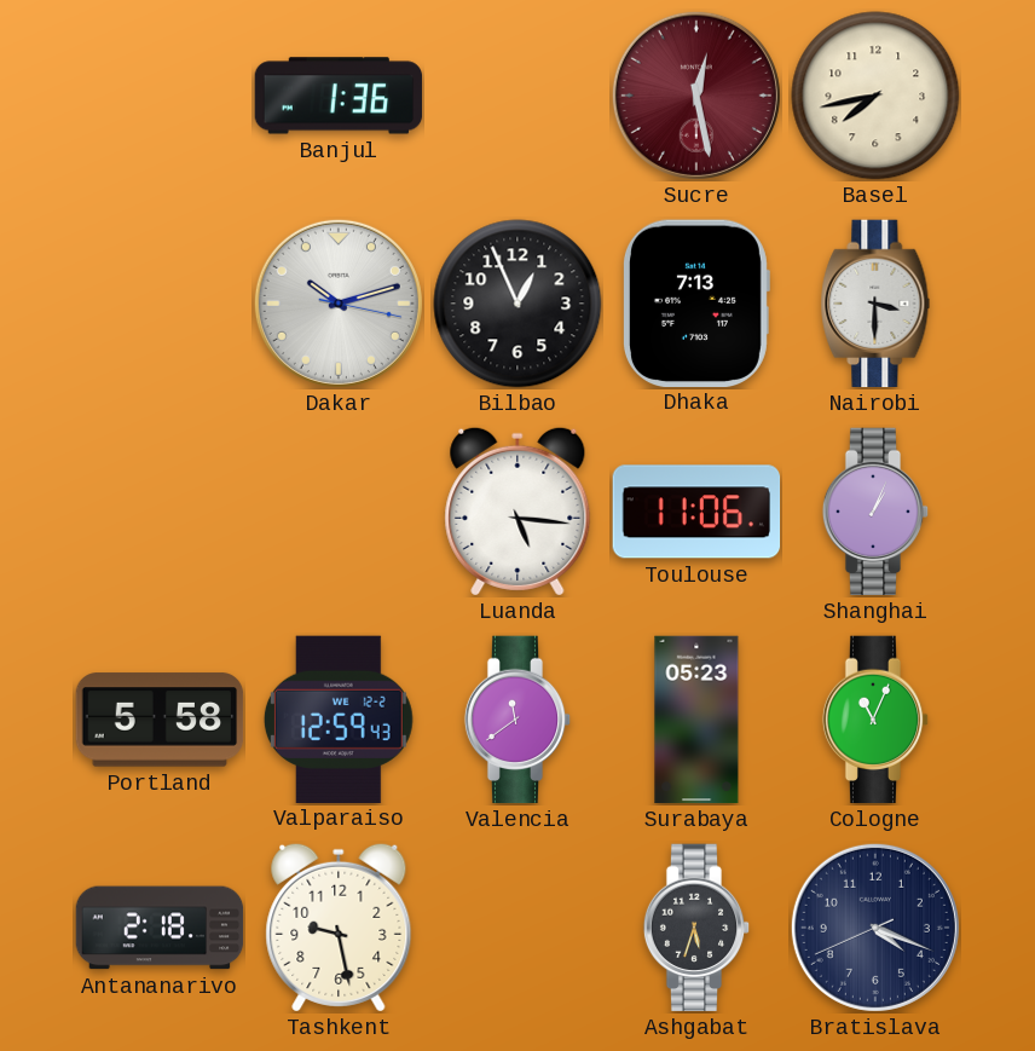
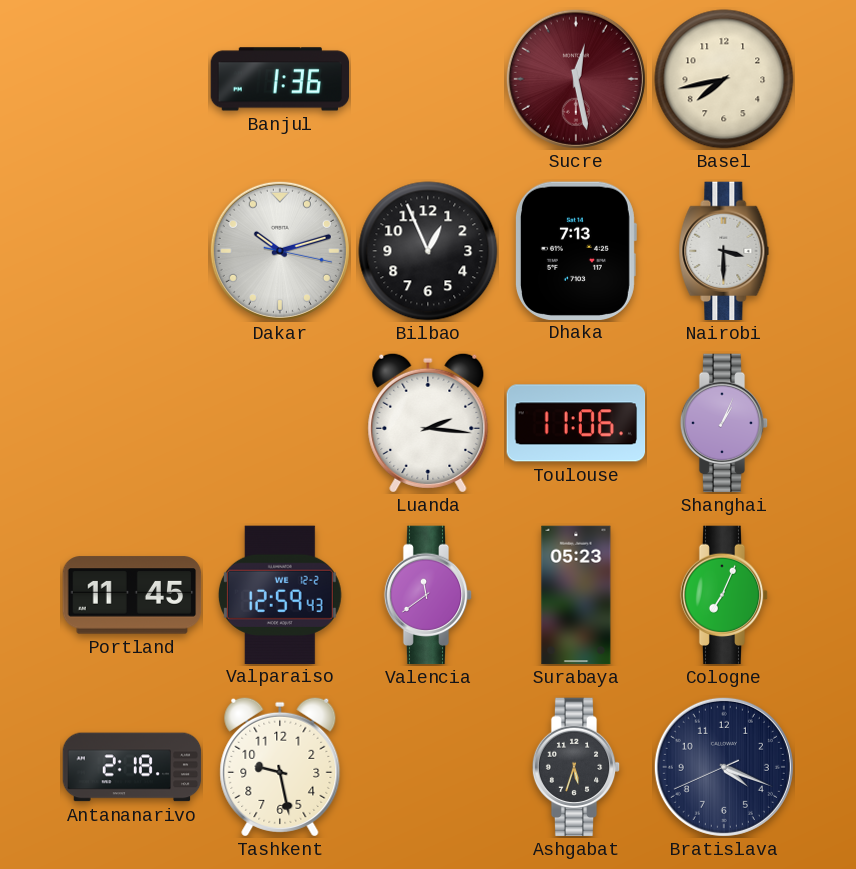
Luanda: 5:16 -> 2:16 (428, 423)
Portland: 5:58 -> 11:45 (132, 595)
Cologne: 11:04 -> 7:04 (724, 595)
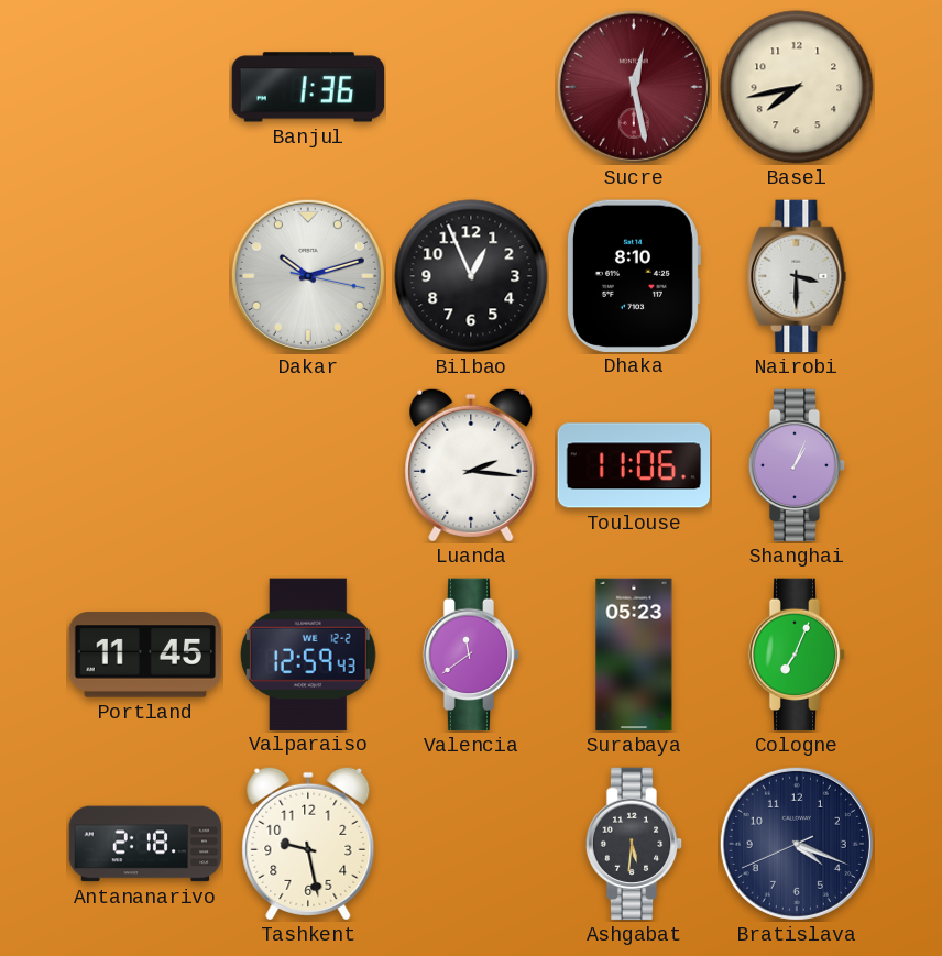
Dhaka: 7:13 -> 8:10 (633, 275)
Ashgabat: 5:33 -> 5:31 (634, 844)
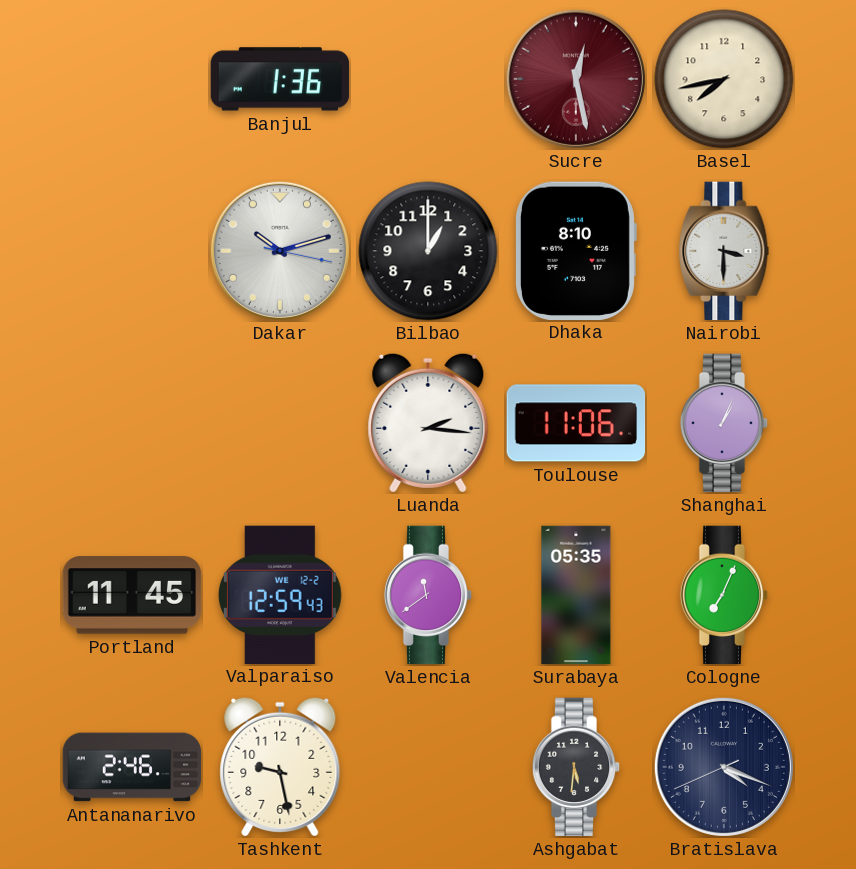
Bilbao: 12:56 -> 1:00 (428, 251)
Surabaya: 05:23 -> 05:35 (576, 595)
Antananarivo: 2:18 -> 2:46 (132, 767)
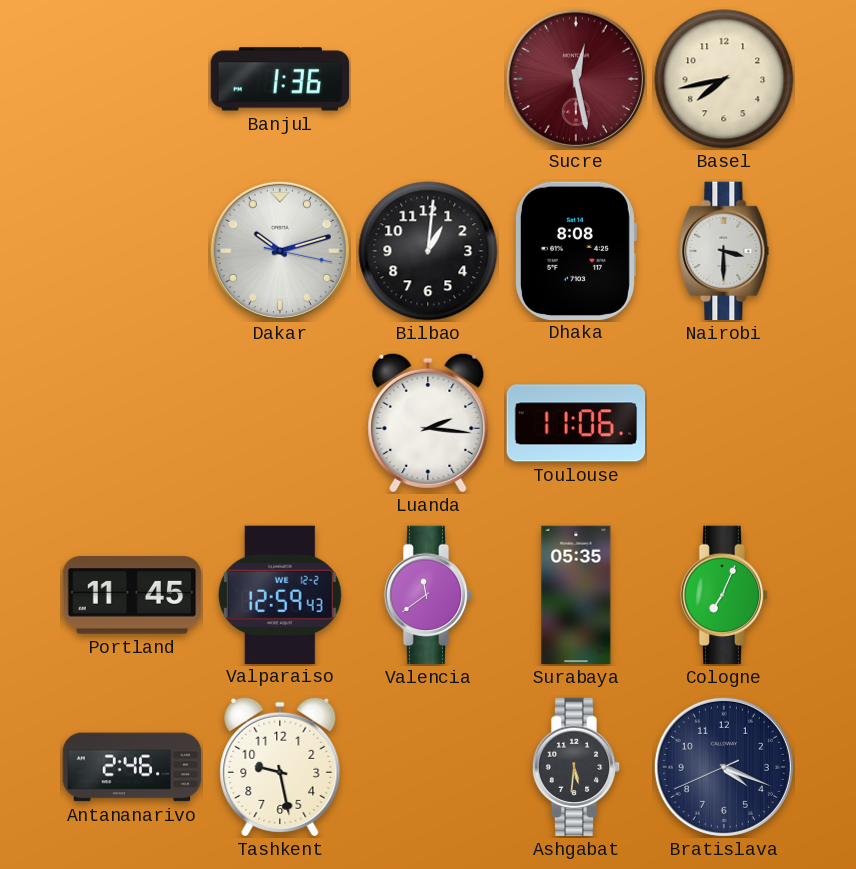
Bilbao: 1:00 -> 1:01 (428, 251)
Dhaka: 8:10 -> 8:08 (575, 250)
Shanghai: 1:04 -> none (724, 423)
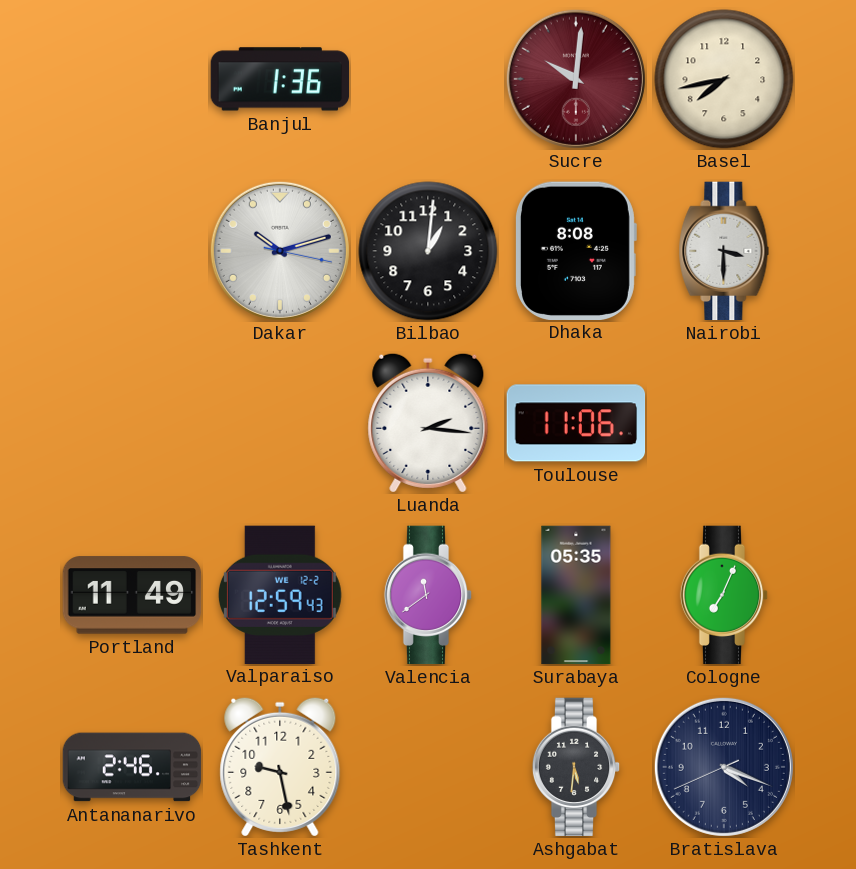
Sucre: 12:28 -> 10:01 (576, 79)
Portland: 11:45 -> 11:49 (132, 595)
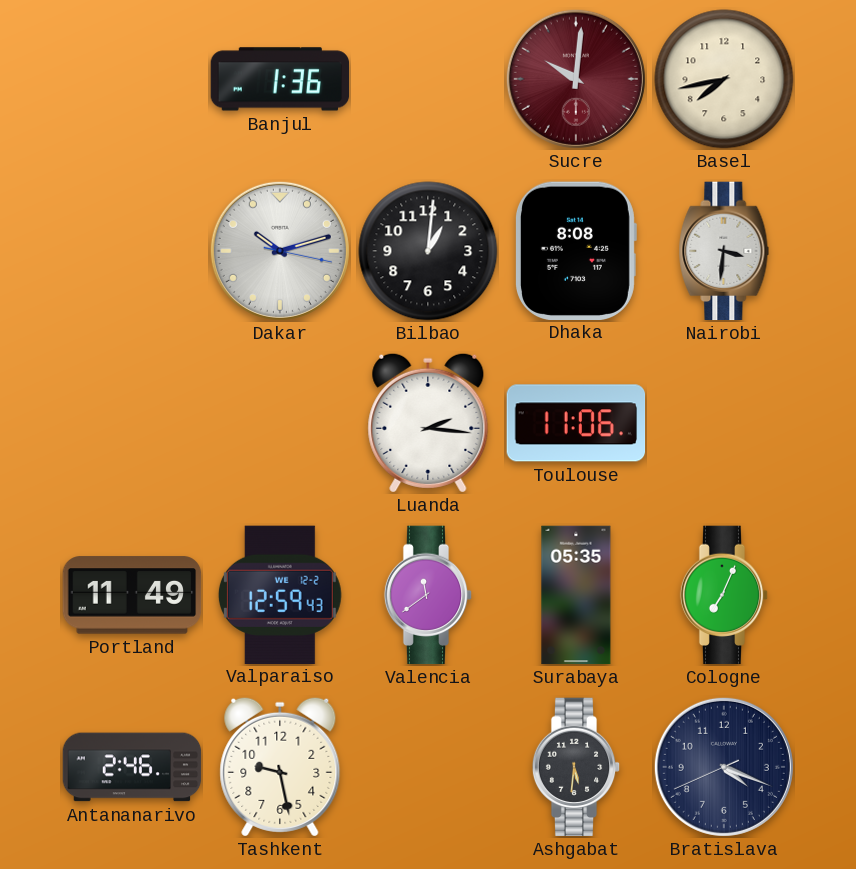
Nairobi: 3:30 -> 3:31 (724, 251)
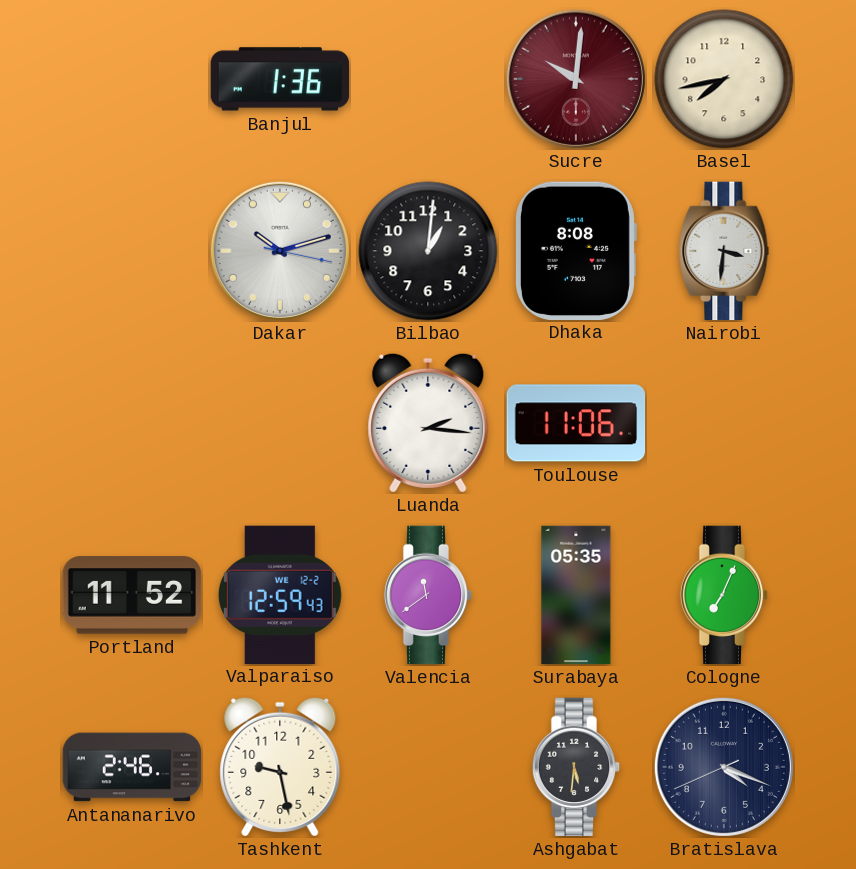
Portland: 11:49 -> 11:52 (132, 595)
